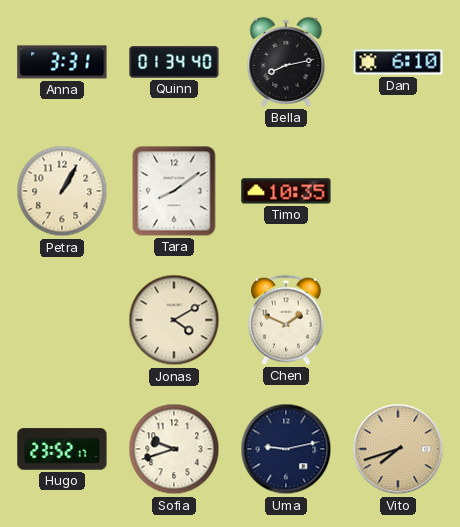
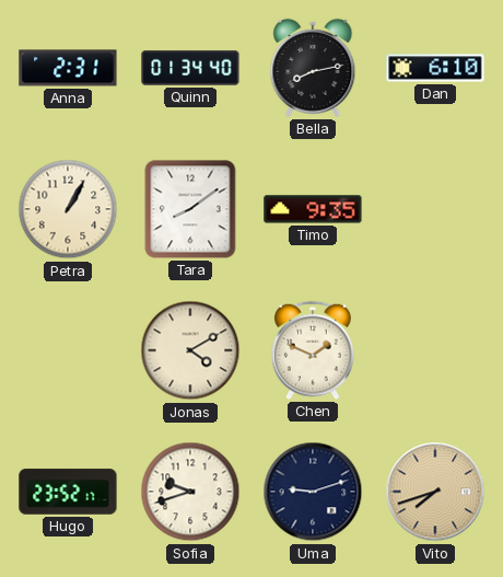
Anna: 3:31 -> 2:31 (68, 68)
Timo: 10:35 -> 9:35 (313, 209)
Uma: 9:13 -> 9:12 (313, 492)
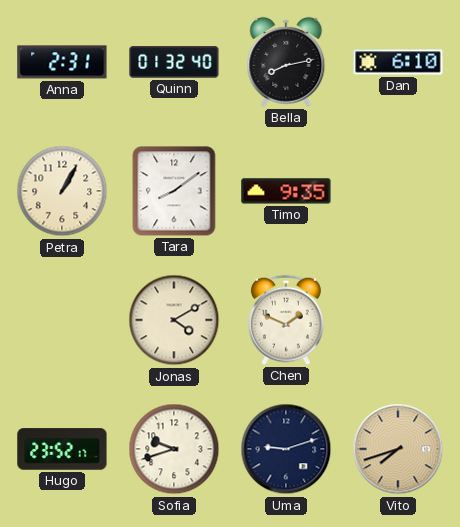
Quinn: 01:34 -> 01:32 (174, 62)
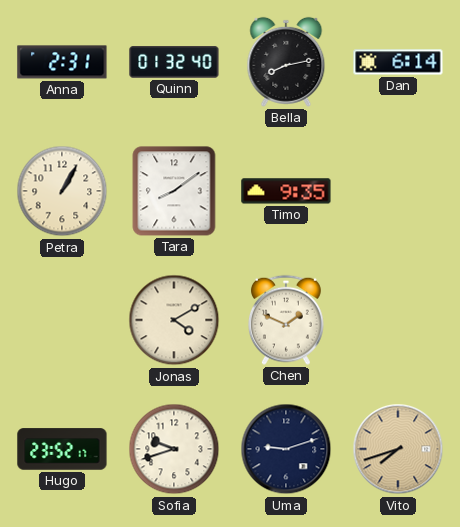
Dan: 6:10 -> 6:14 (398, 62)
